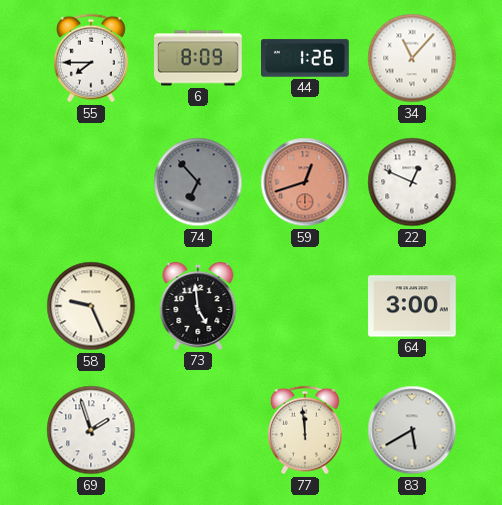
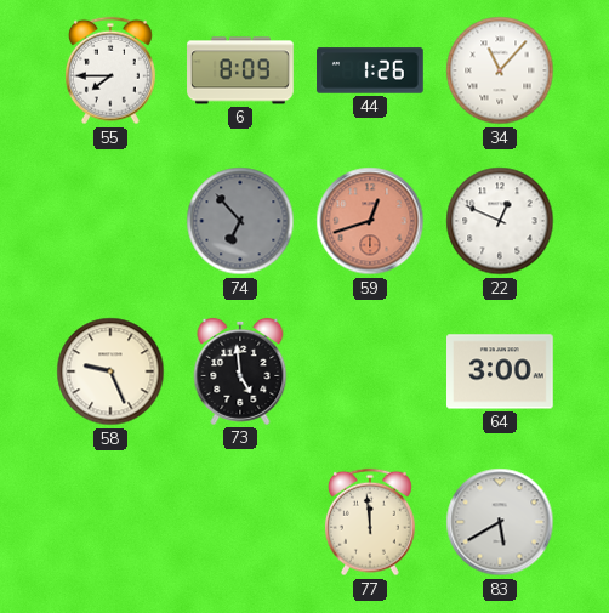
69: 1:57 -> none (91, 430)
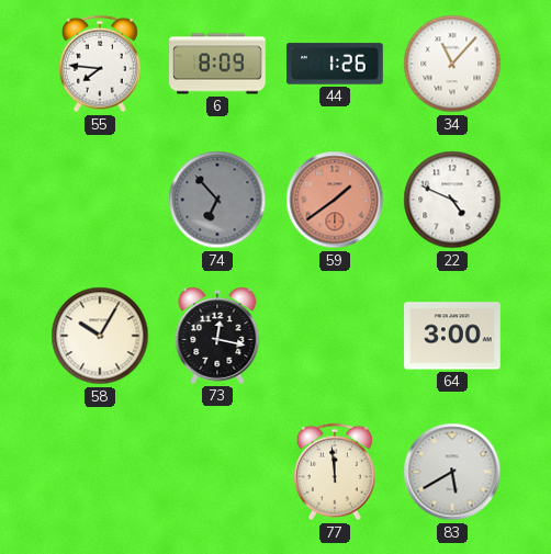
55: 7:45 -> 7:46 (100, 64)
59: 12:42 -> 1:39 (335, 200)
22: 12:49 -> 4:49 (452, 200)
58: 9:26 -> 10:05 (100, 336)
73: 4:59 -> 12:17 (217, 336)
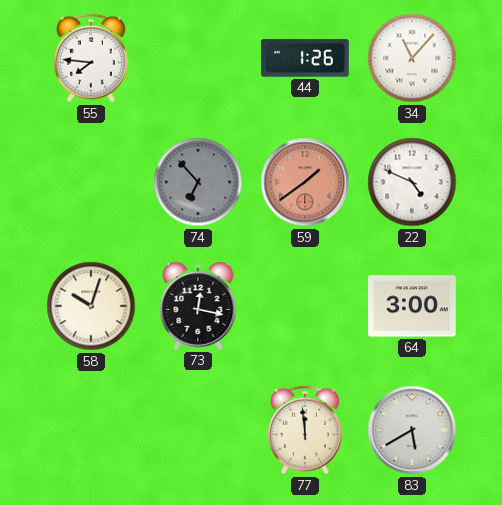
6: 8:09 -> none (217, 64)
58: 10:05 -> 10:03 (91, 306)
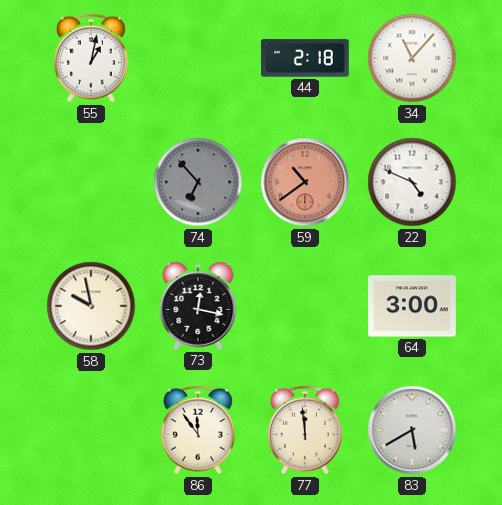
55: 7:46 -> 1:02 (91, 58)
44: 1:26 -> 2:18 (305, 58)
59: 1:39 -> 10:39 (305, 182)
58: 10:03 -> 9:58 (91, 306)
86: none -> 11:54 (198, 430)
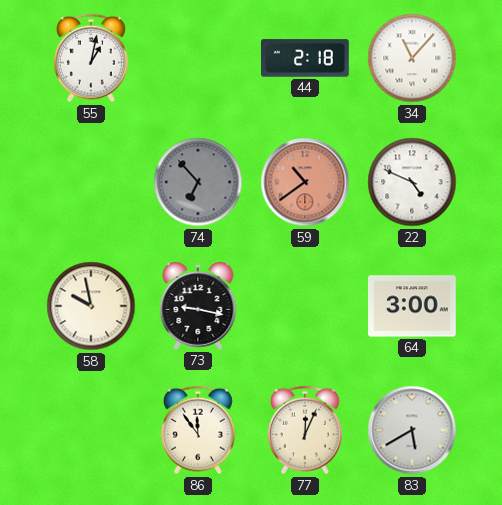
73: 12:17 -> 9:17 (198, 306)
77: 11:59 -> 12:04 (305, 430)
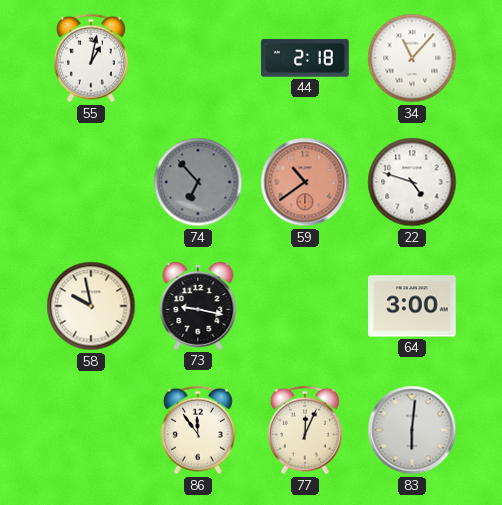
22: 4:49 -> 4:48 (412, 182)
83: 5:40 -> 6:01 (412, 430)
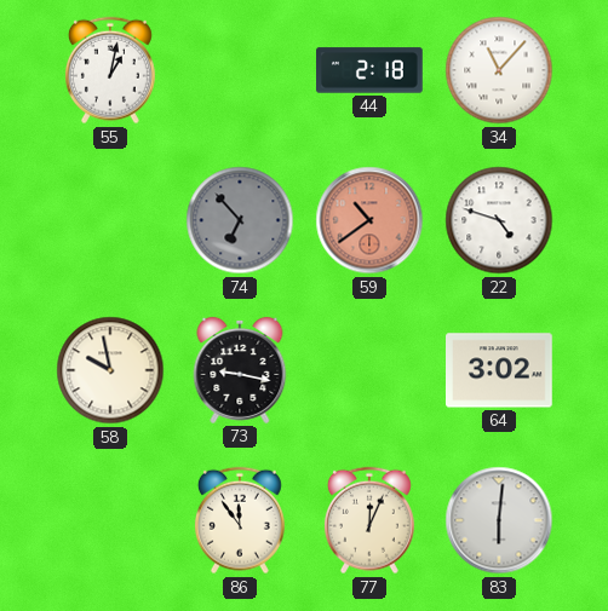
64: 3:00 -> 3:02 (500, 370)
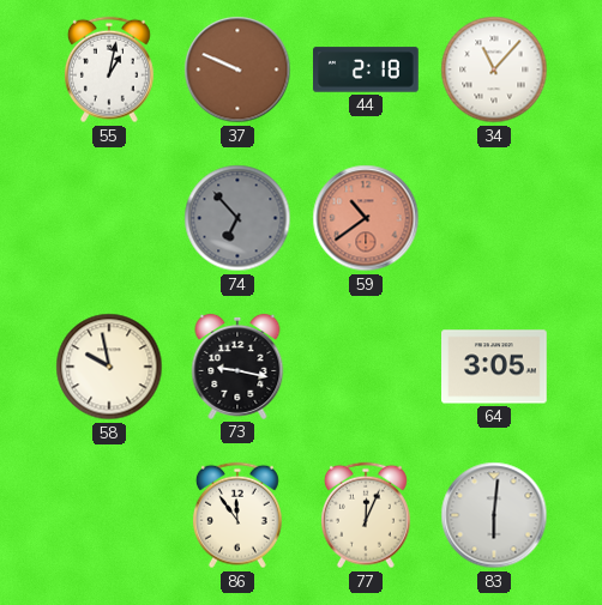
37: none -> 9:49 (237, 69)
22: 4:48 -> none (499, 220)
64: 3:02 -> 3:05 (495, 367)
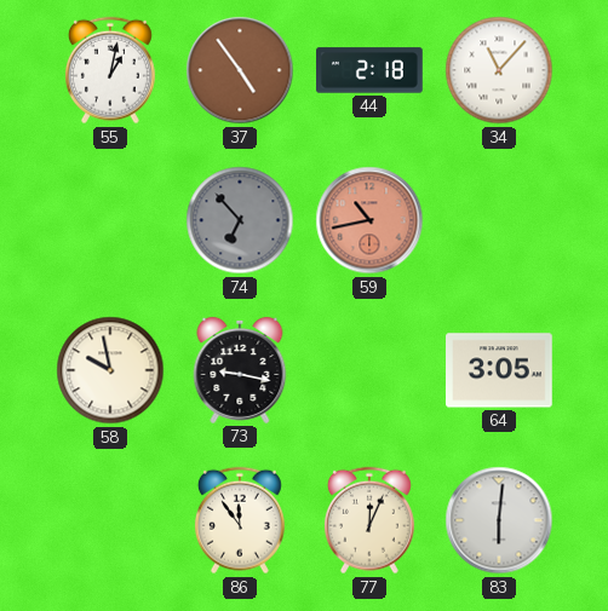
37: 9:49 -> 4:54 (240, 70)
59: 10:39 -> 10:43 (369, 220)
